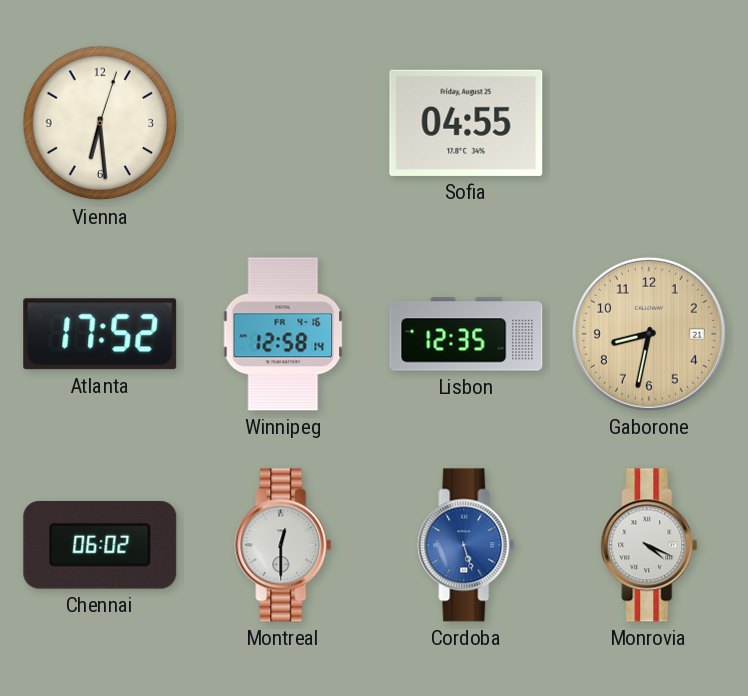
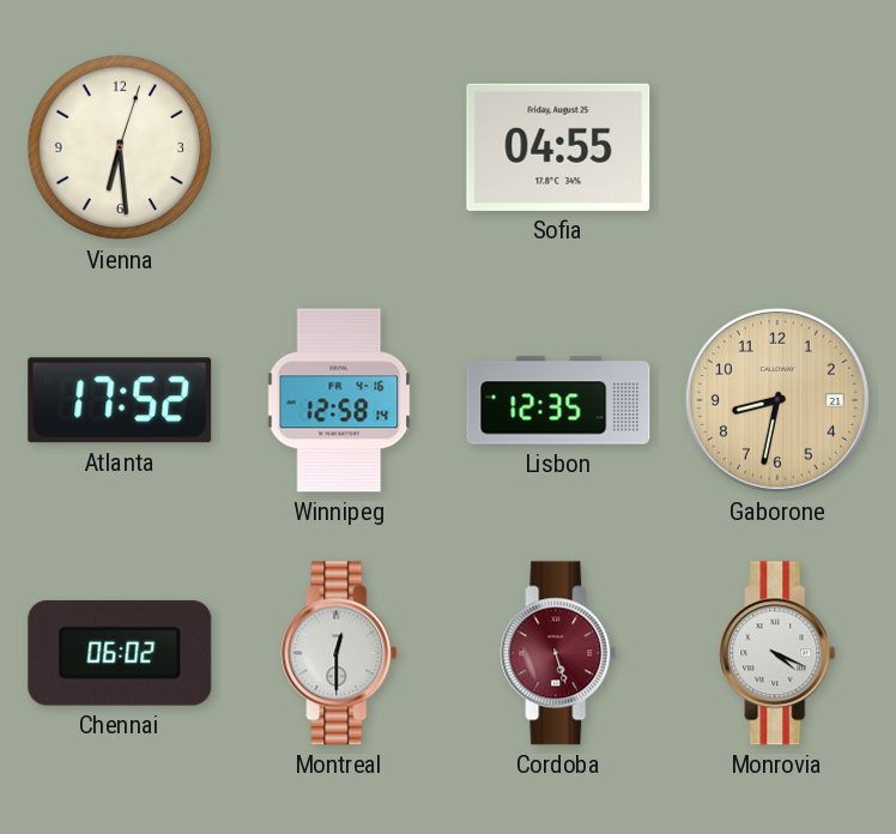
Cordoba dial: blue -> burgundy (558, 653)
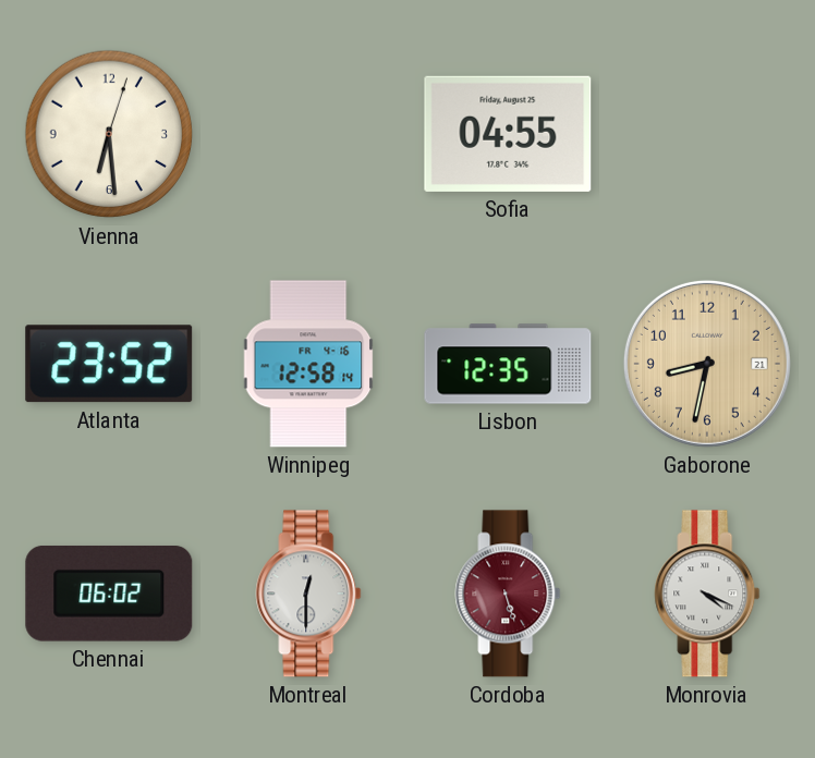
Atlanta: 17:52 -> 23:52 (109, 364)
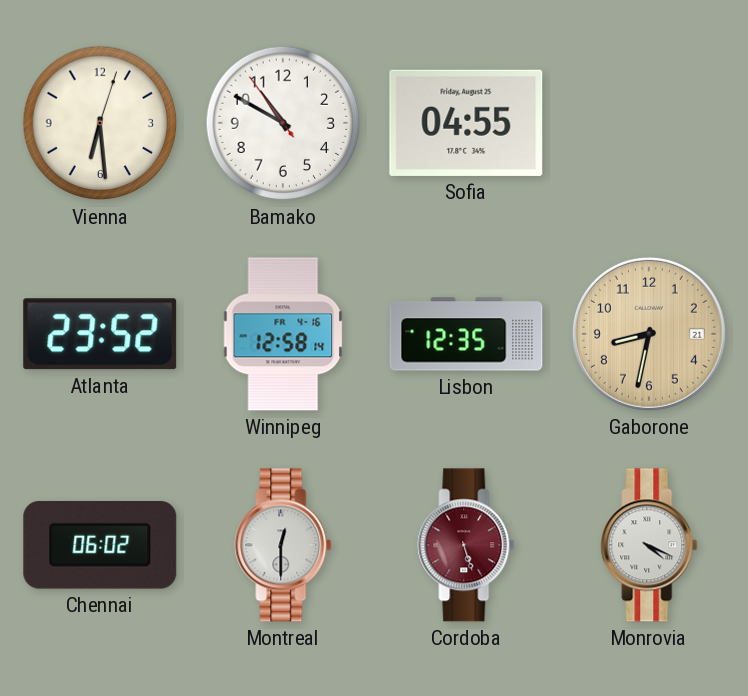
Bamako: none -> 10:49 (283, 123)
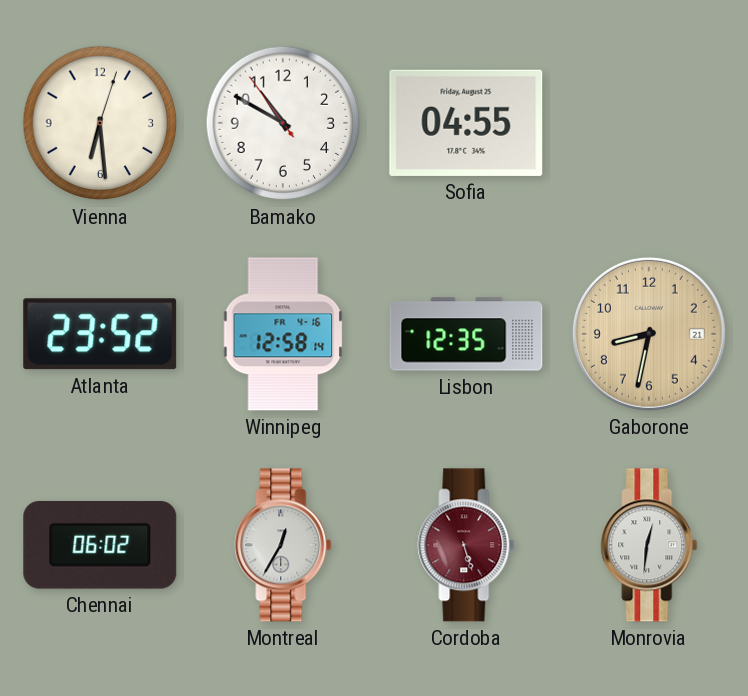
Montreal: 12:30 -> 12:35 (283, 545)
Monrovia: 4:19 -> 12:31 (649, 545)
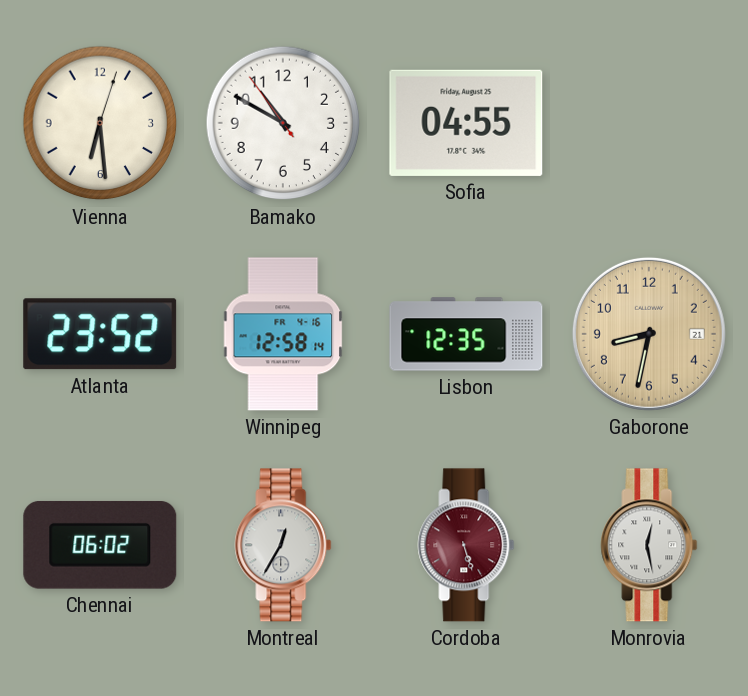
Monrovia: 12:31 -> 12:28 (649, 545)
